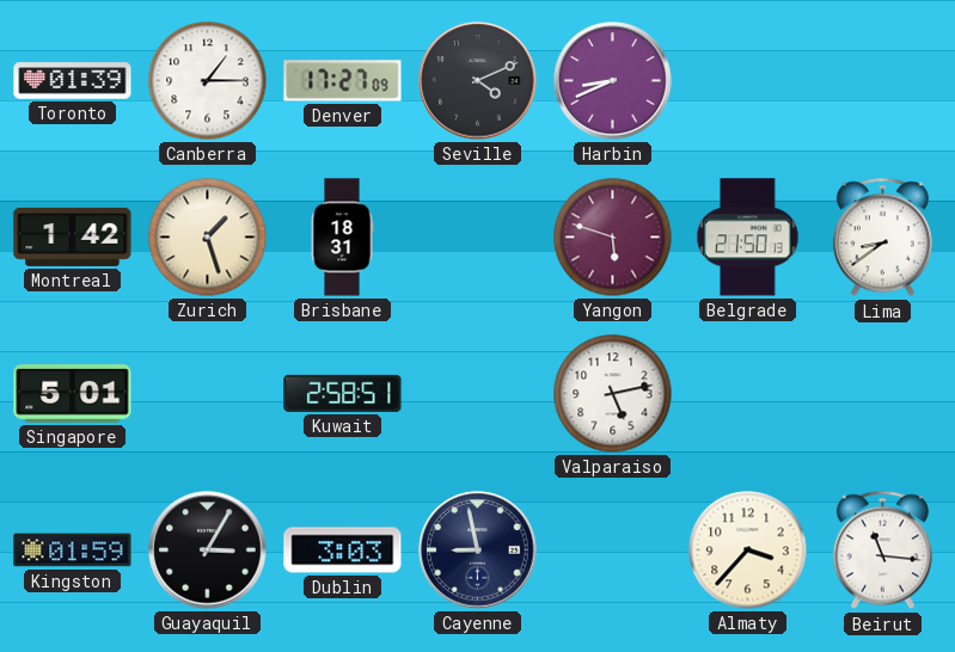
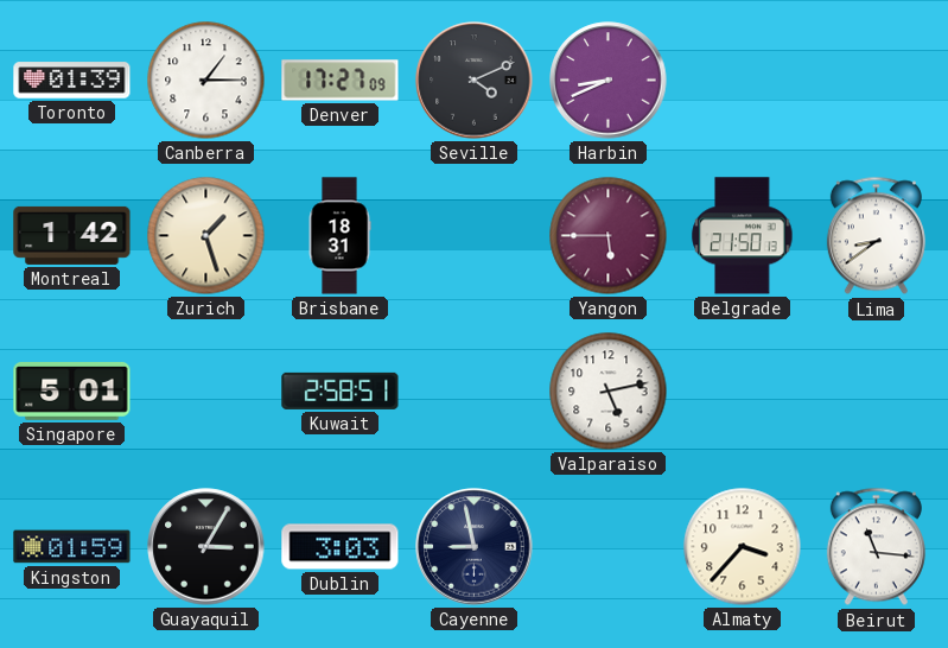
Yangon: 5:48 -> 5:45 (609, 236)
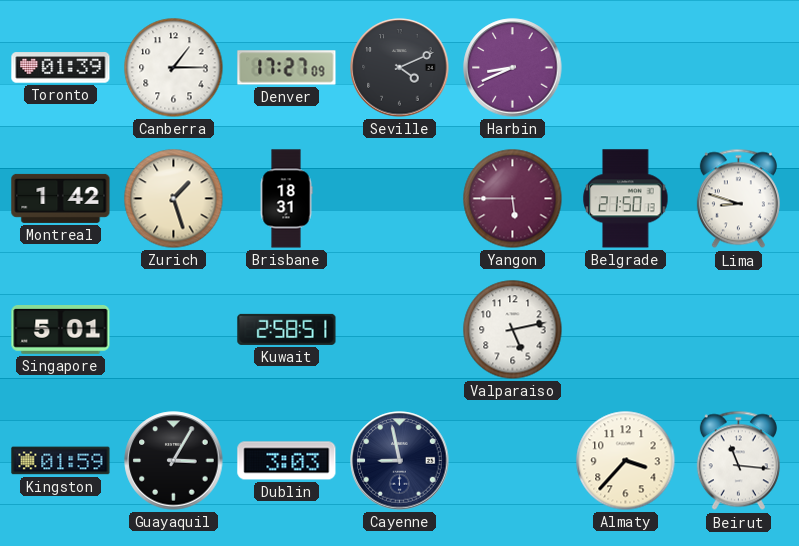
Lima: 8:39 -> 8:48 (738, 199)
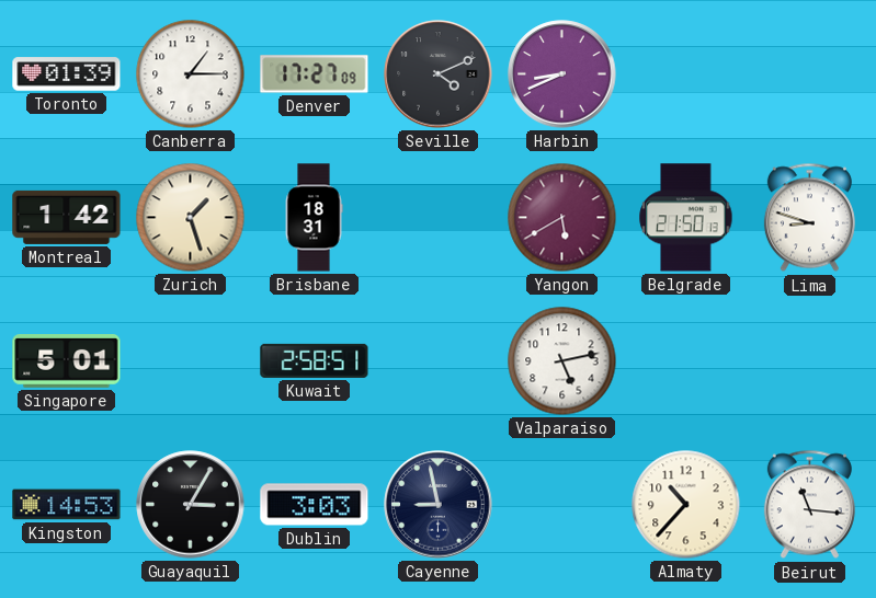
Yangon: 5:45 -> 5:40 (562, 218)
Kingston: 01:59 -> 14:53 (67, 505)
Almaty: 3:37 -> 10:37 (686, 505)
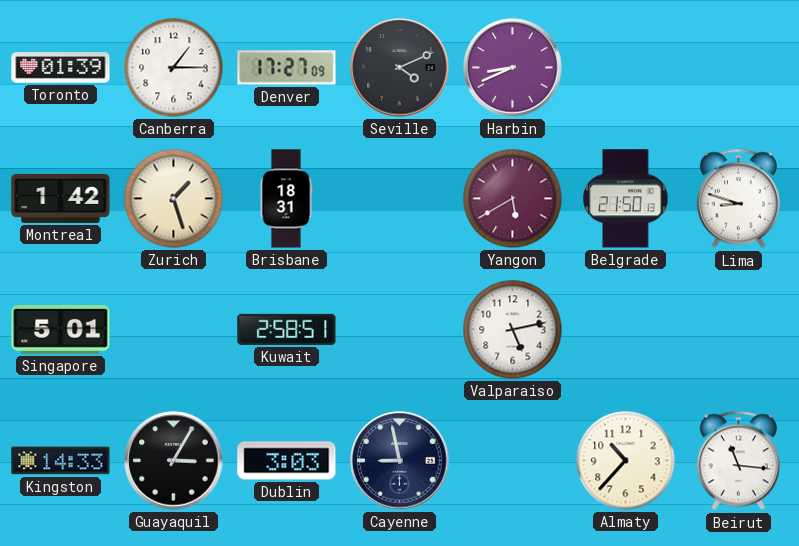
Kingston: 14:53 -> 14:33 (61, 461)
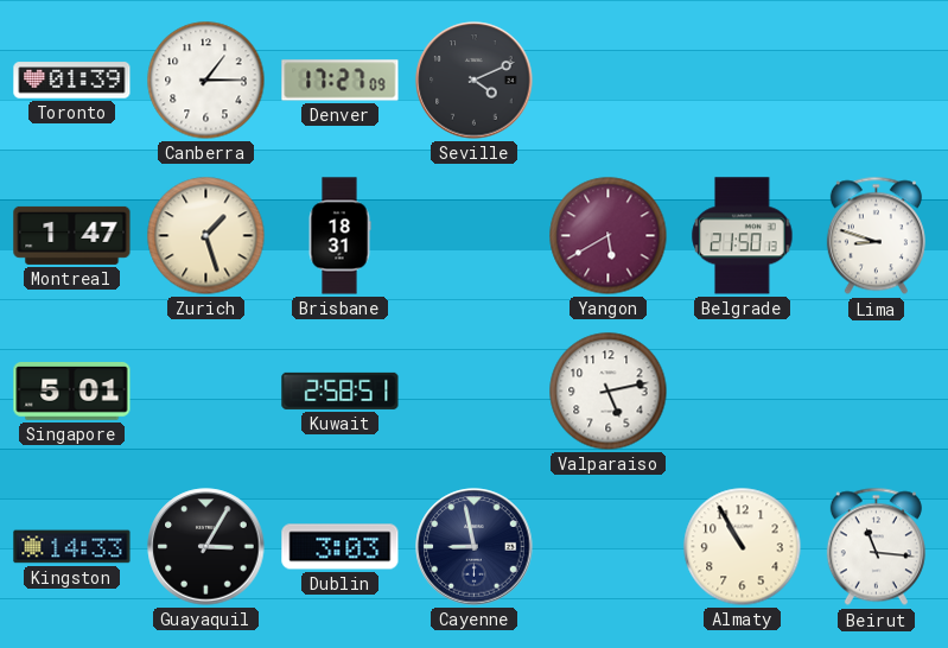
Harbin: 8:41 -> none (513, 68)
Montreal: 1:42 -> 1:47 (72, 235)
Almaty: 10:37 -> 10:55 (743, 547)
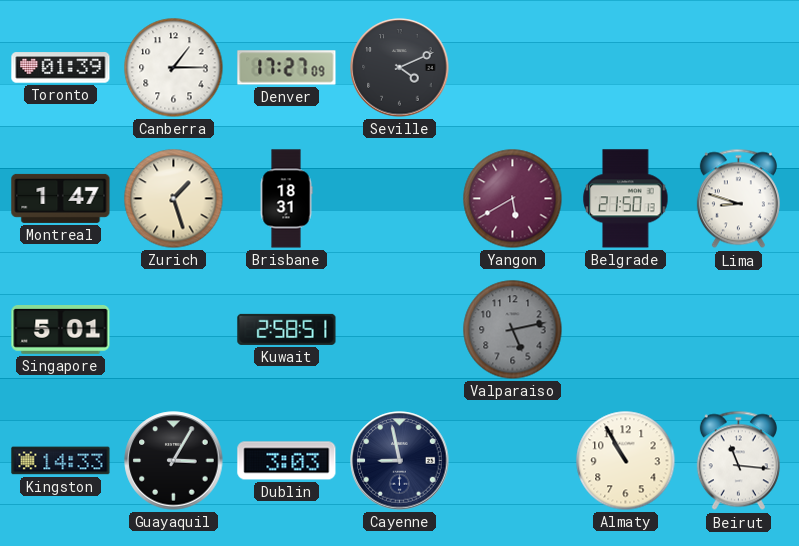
Valparaiso dial: white -> grey (513, 330)
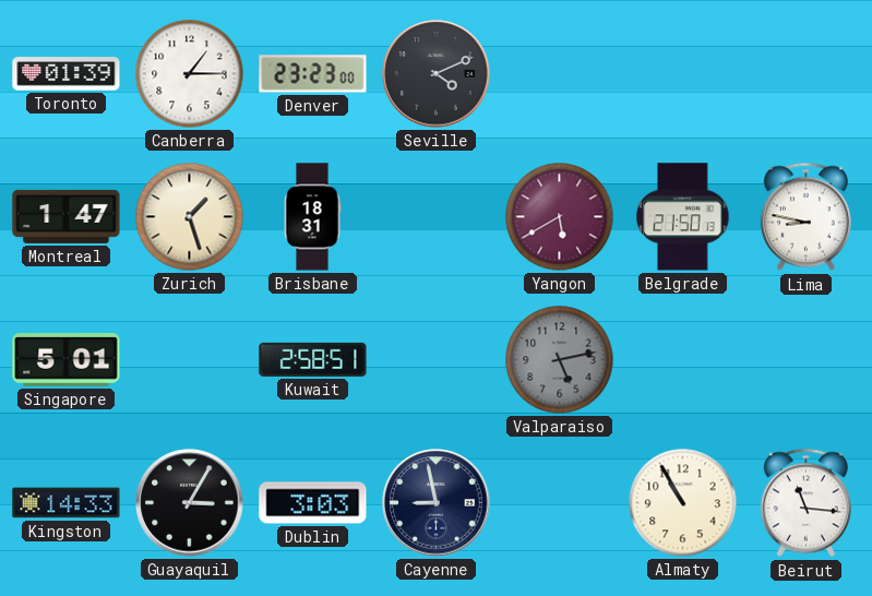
Denver: 17:27 -> 23:23 (313, 74)
Lima: 8:48 -> 8:47 (805, 217)
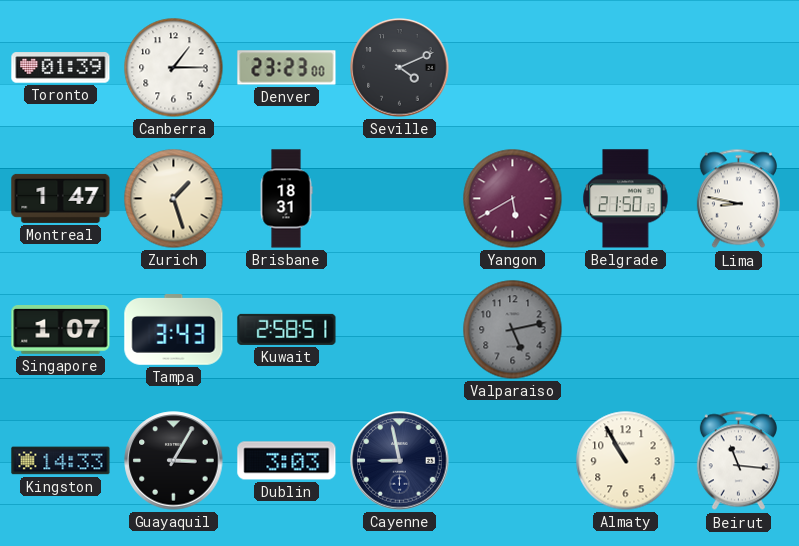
Singapore: 5:01 -> 1:07 (61, 330)
Tampa: none -> 3:43 (174, 330)
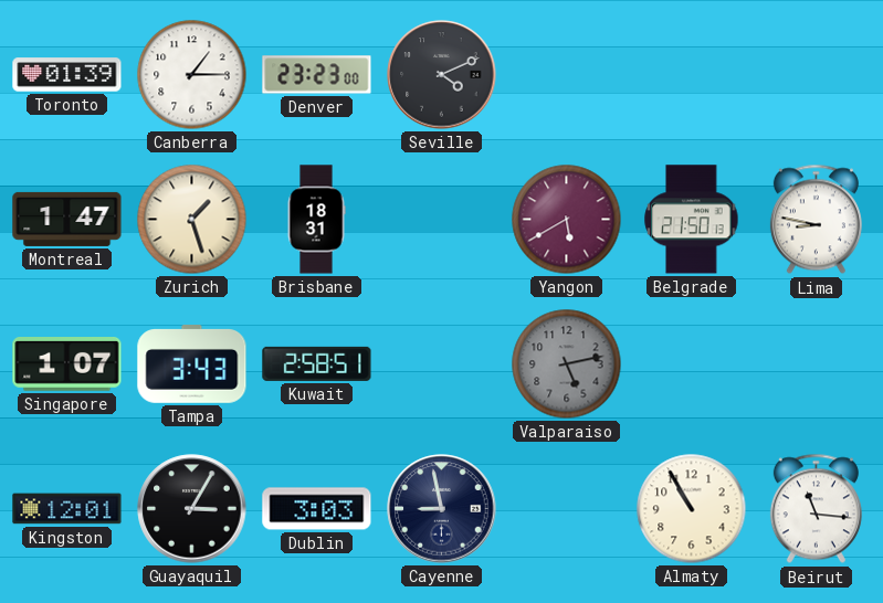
Kingston: 14:33 -> 12:01 (67, 509)
